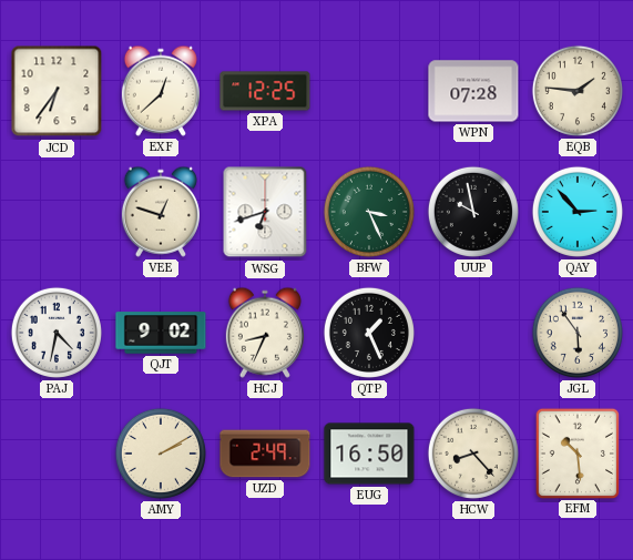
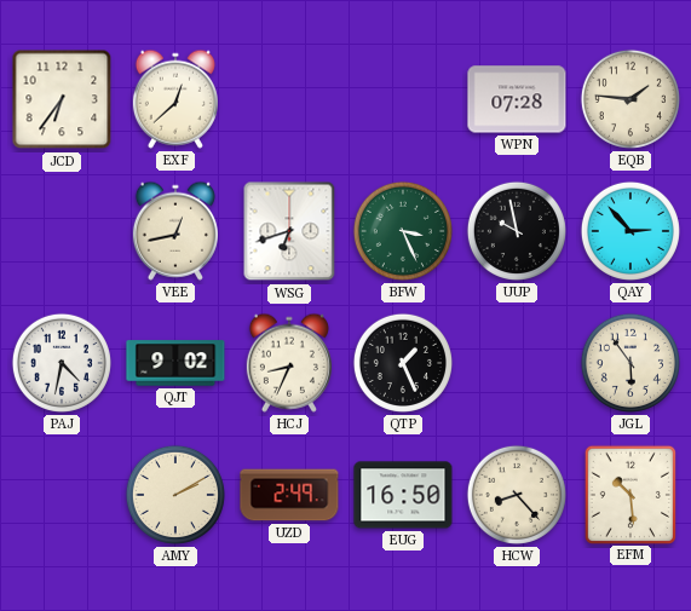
XPA: 12:25 -> none (265, 91)
VEE: 12:48 -> 12:43 (175, 231)
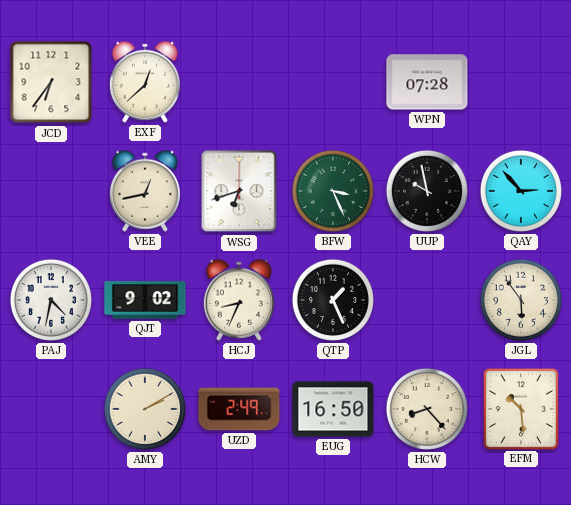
EQB: 1:46 -> none (630, 99)
